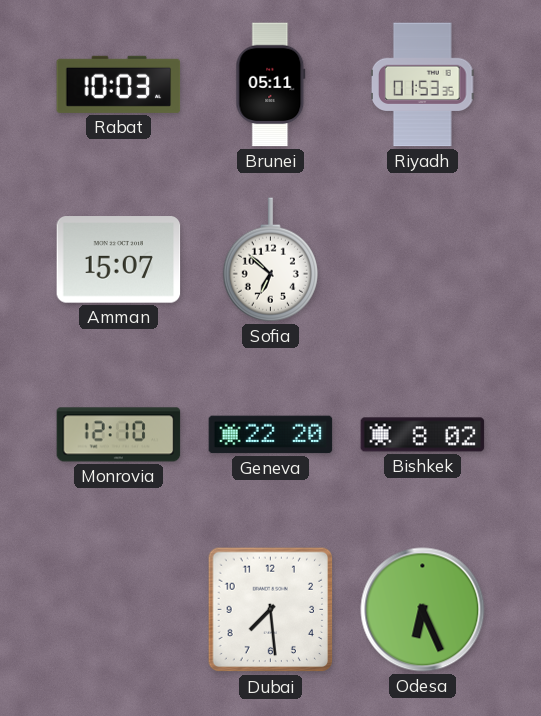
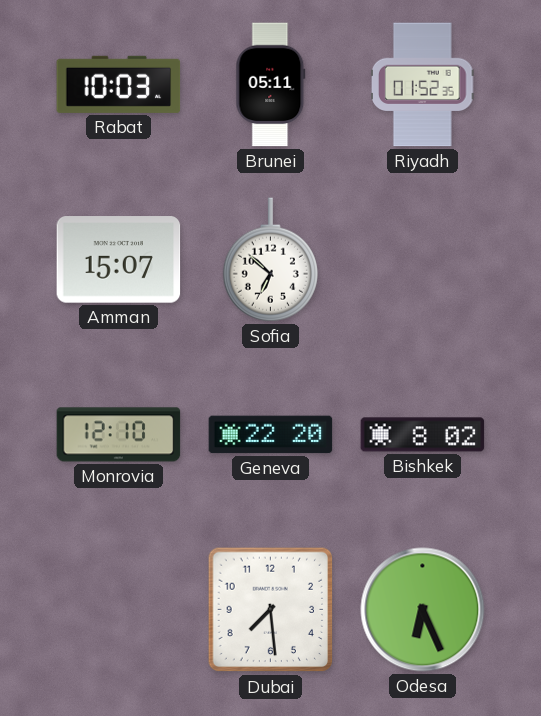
Riyadh: 01:53 -> 01:52 (423, 85)
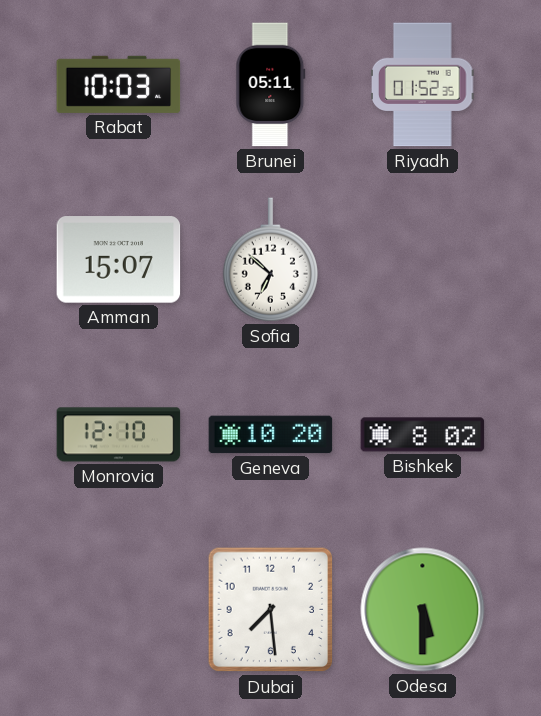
Geneva: 22:20 -> 10:20 (271, 435)
Odesa: 6:26 -> 5:30 (423, 610)
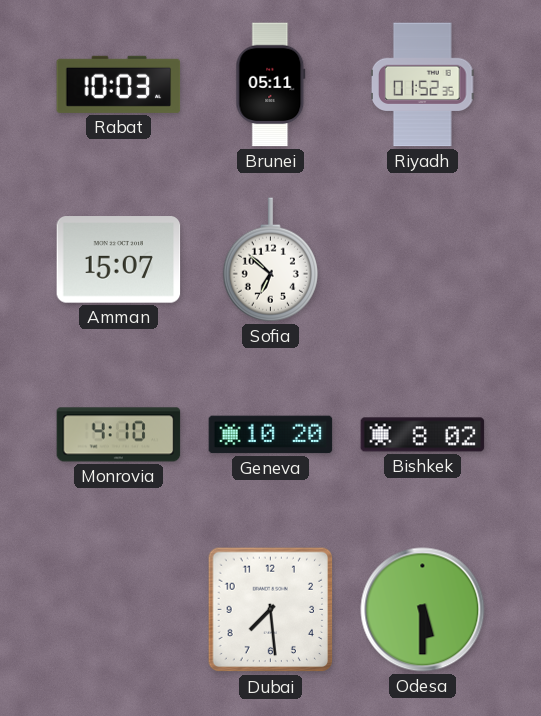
Monrovia: 12:10 -> 4:10 (119, 435)
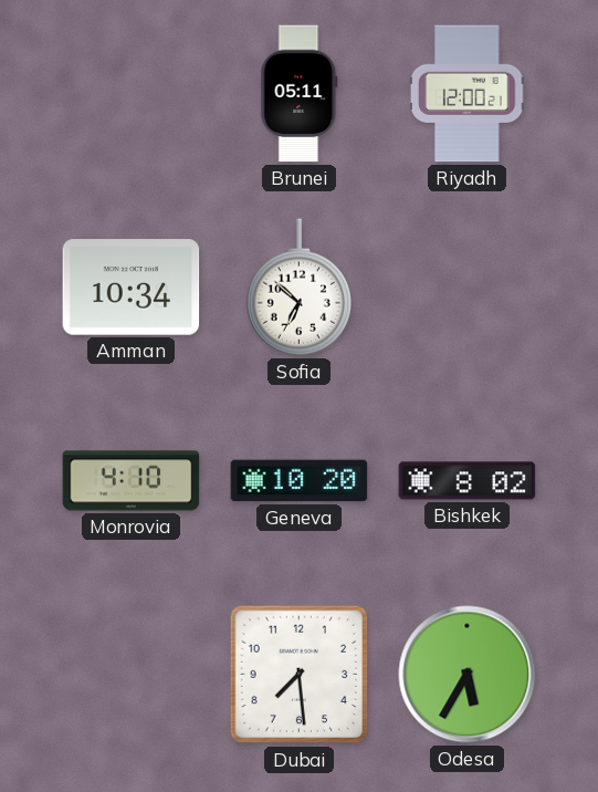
Rabat: 10:03 -> none (119, 84)
Riyadh: 01:52 -> 12:00 (468, 94)
Amman: 15:07 -> 10:34 (132, 288)
Odesa: 5:30 -> 5:35 (468, 675)
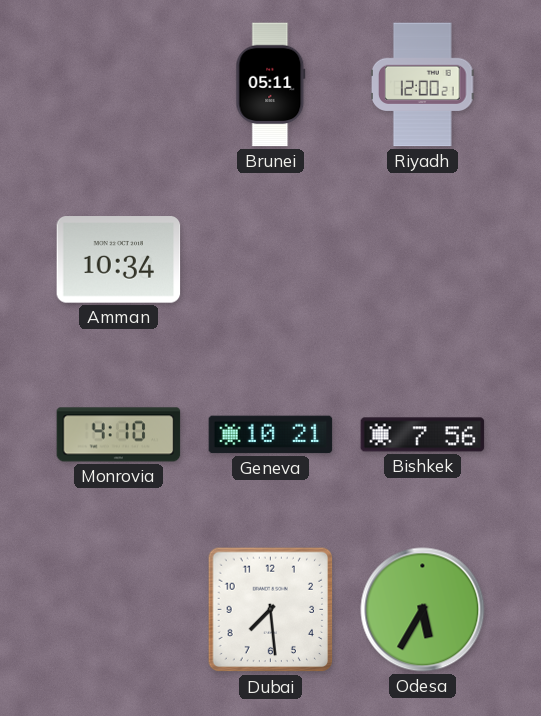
Sofia: 6:52 -> none (298, 288)
Geneva: 10:20 -> 10:21 (271, 435)
Bishkek: 8:02 -> 7:56 (423, 435)
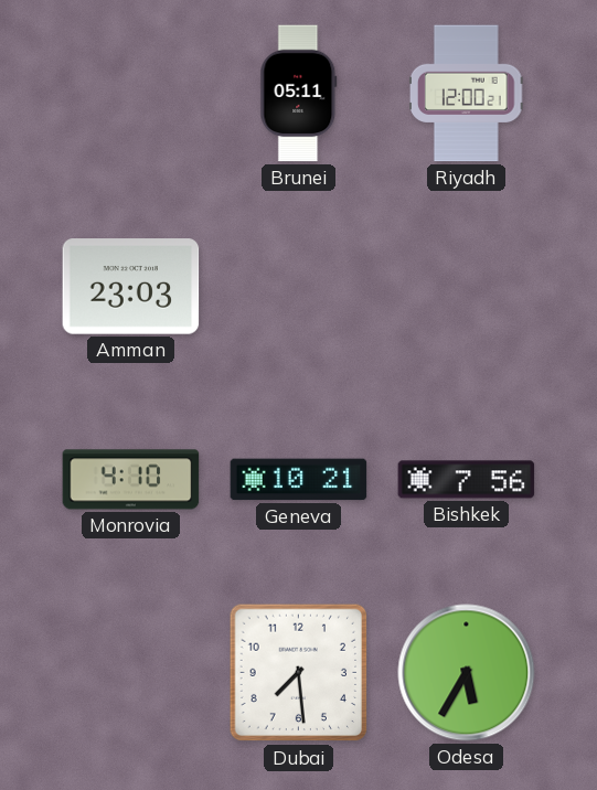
Amman: 10:34 -> 23:03 (131, 287)
